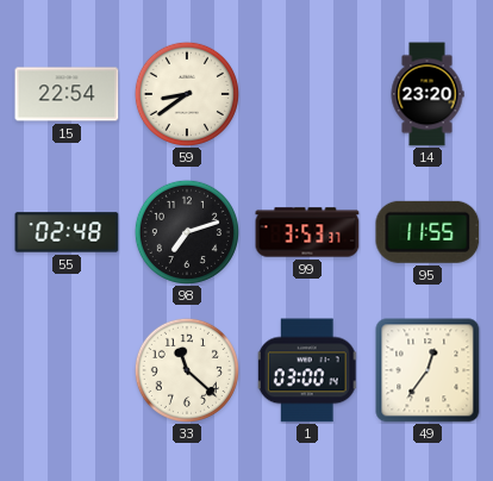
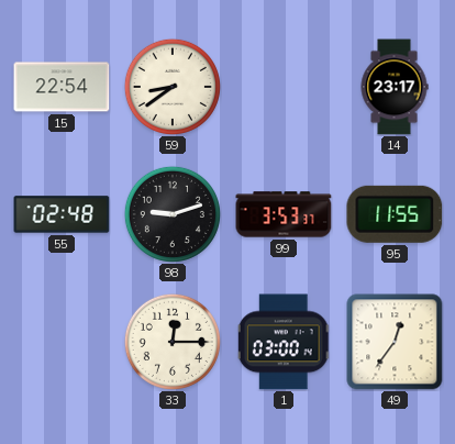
14: 23:20 -> 23:17 (395, 87)
98: 7:12 -> 9:12 (173, 214)
33: 11:22 -> 12:15 (173, 342)
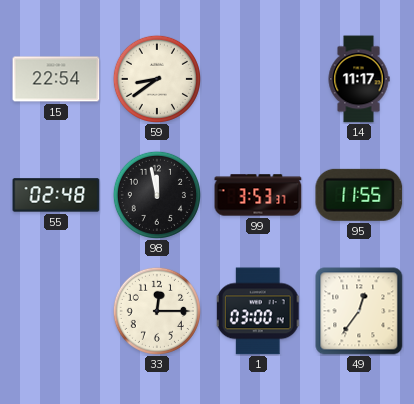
14: 23:17 -> 11:17 (359, 79)
98: 9:12 -> 11:58 (157, 195)
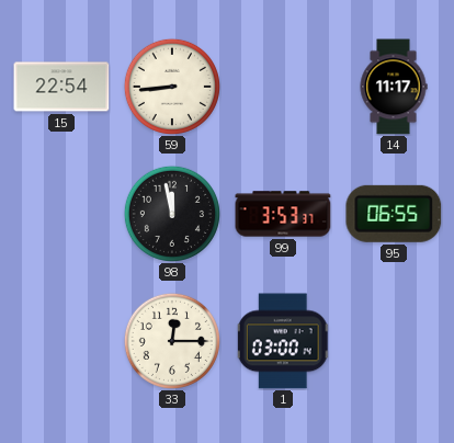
59: 8:39 -> 8:44 (172, 87)
55: 02:48 -> none (56, 195)
95: 11:55 -> 06:55 (394, 214)
49: 12:36 -> none (359, 311)
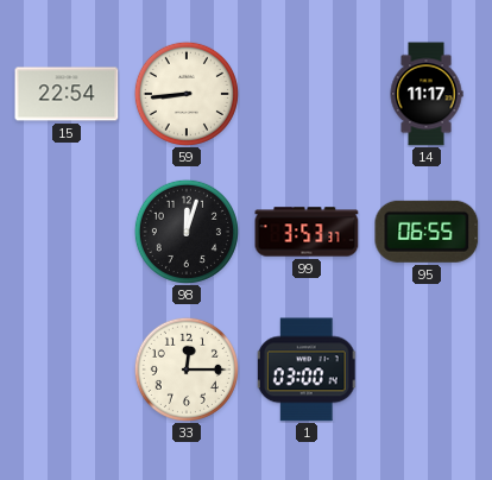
98: 11:58 -> 12:03 (187, 232)
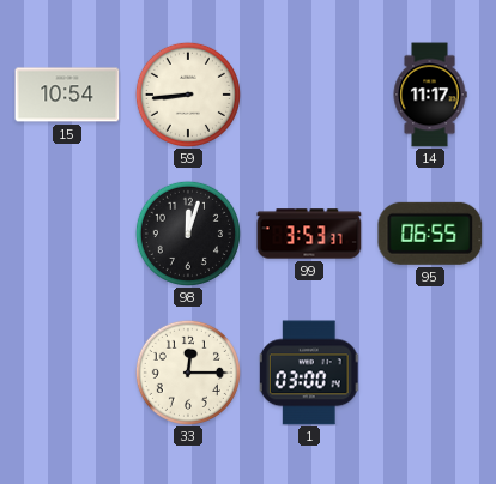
15: 22:54 -> 10:54 (67, 95)
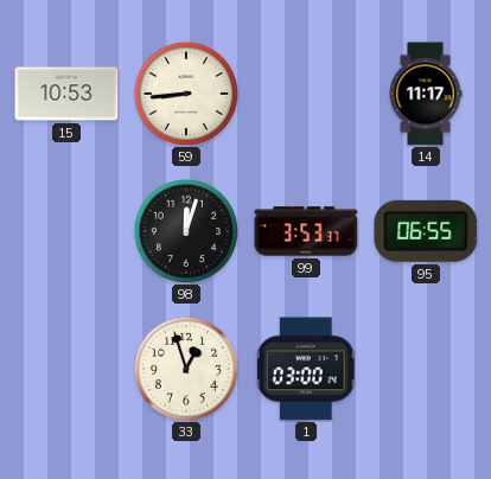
15: 10:54 -> 10:53 (66, 94)
33: 12:15 -> 12:57 (186, 369)
